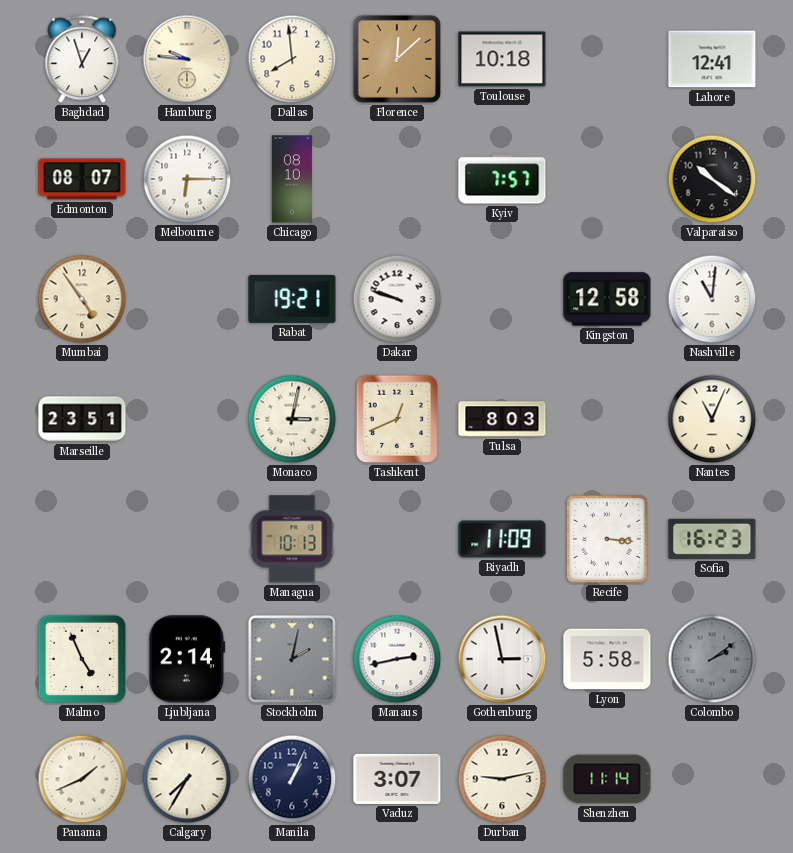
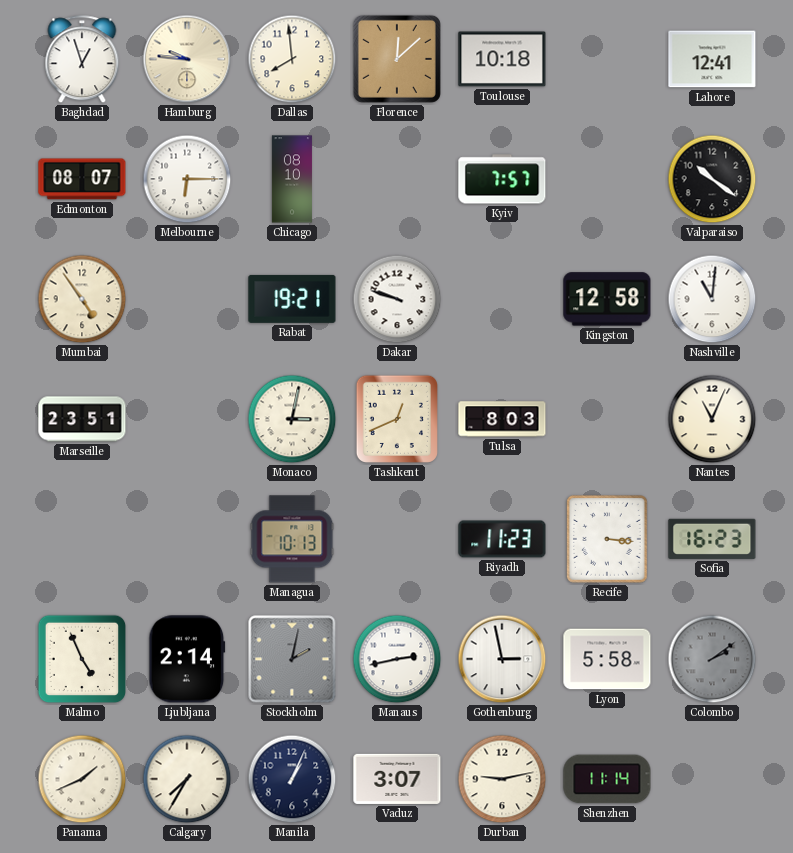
Riyadh: 11:09 -> 11:23 (502, 539)
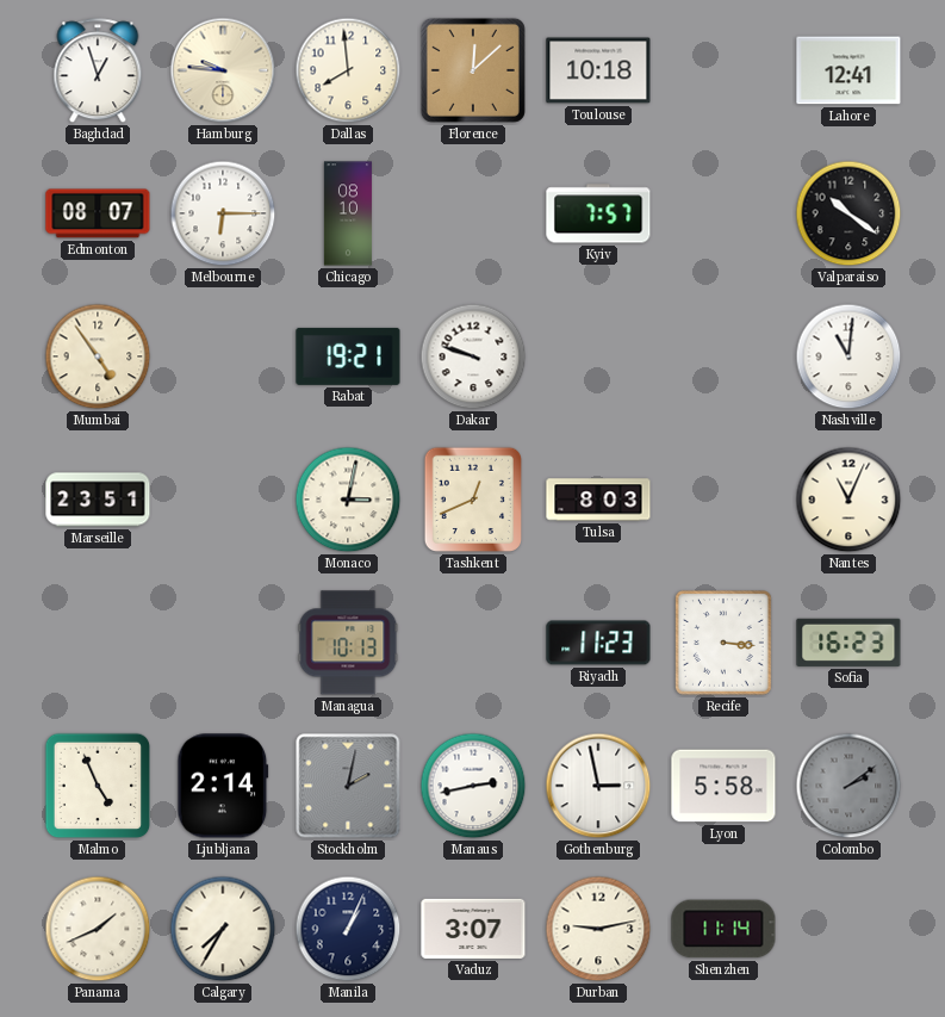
Kingston: 12:58 -> none (607, 299)
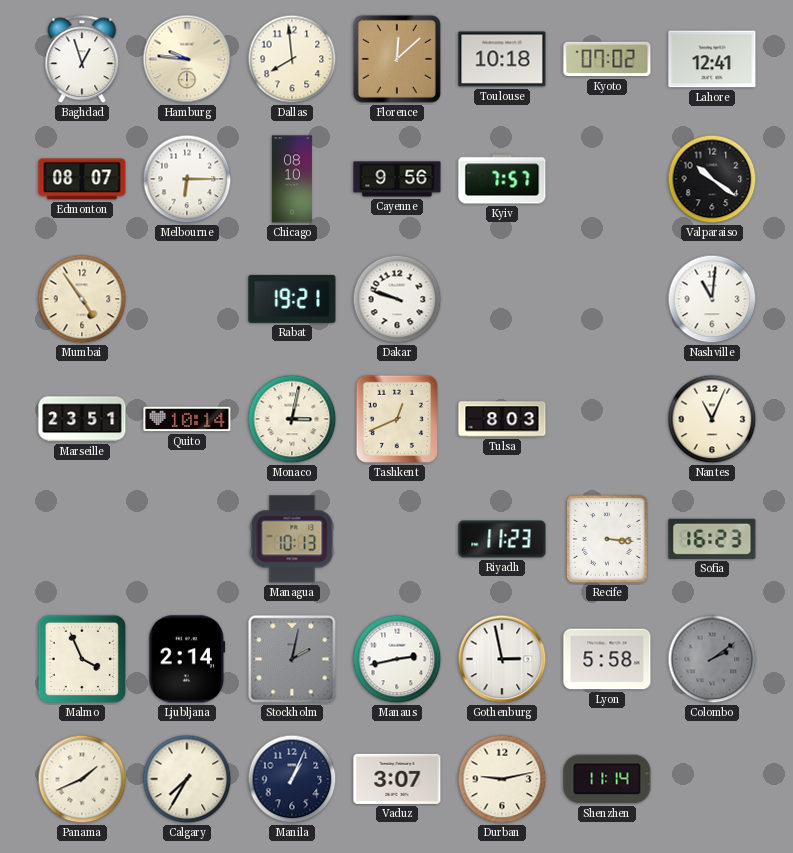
Kyoto: none -> 07:02 (607, 59)
Cayenne: none -> 9:56 (397, 179)
Quito: none -> 10:14 (187, 419)
Malmo: 4:56 -> 3:56 (82, 659)
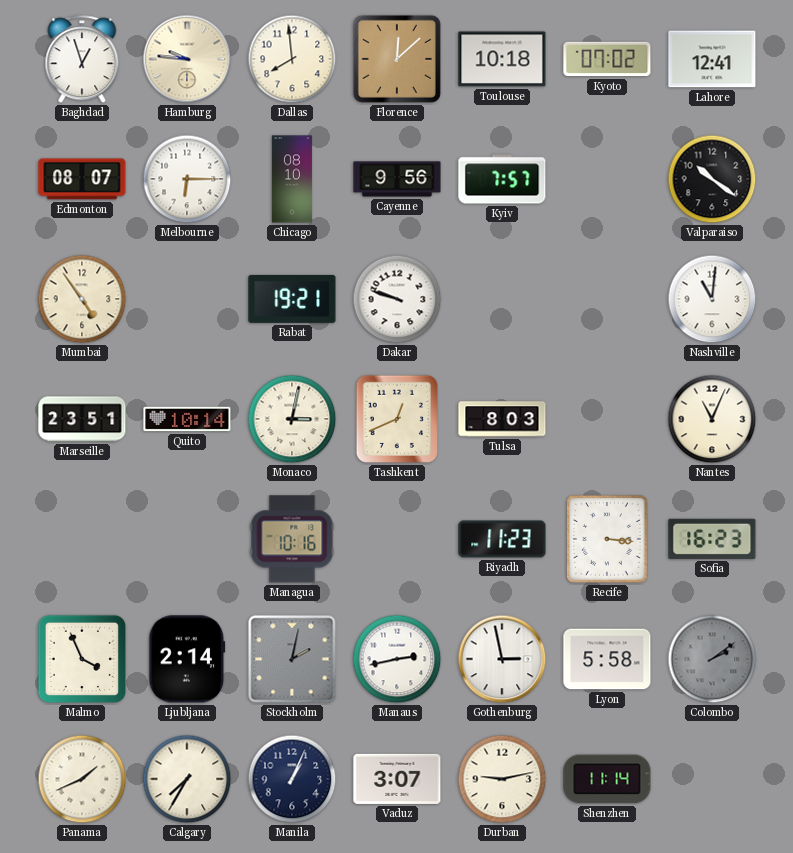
Managua: 10:13 -> 10:16 (292, 539)
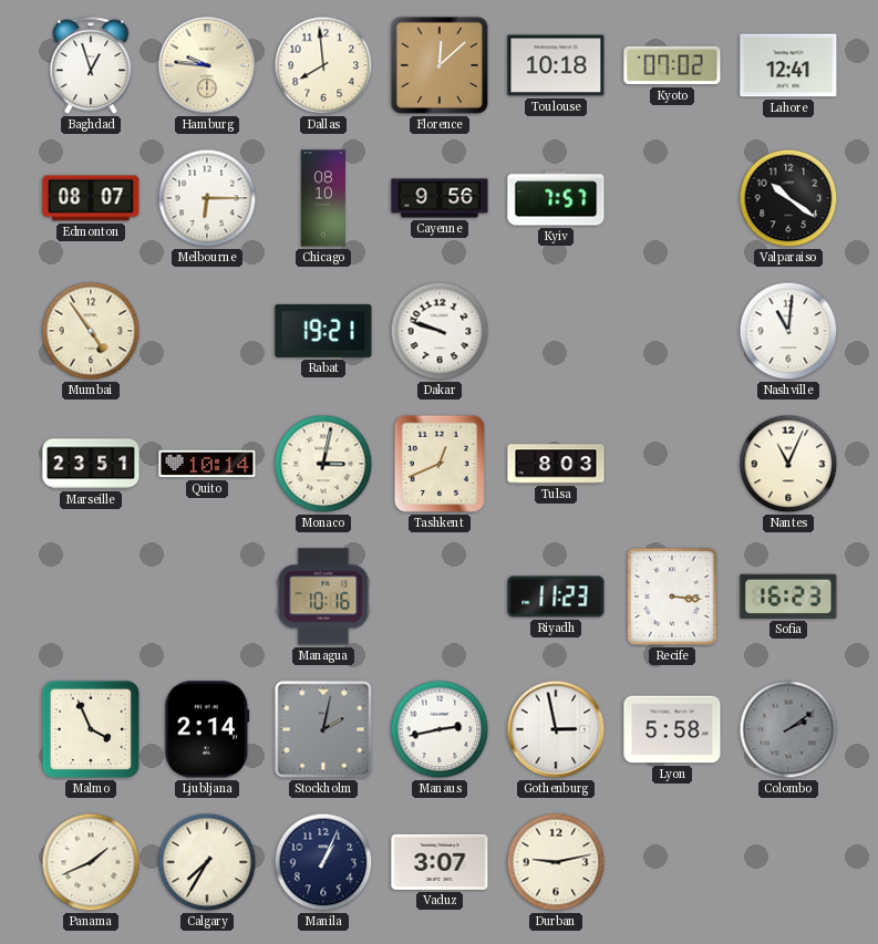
Shenzhen: 11:14 -> none (607, 779)
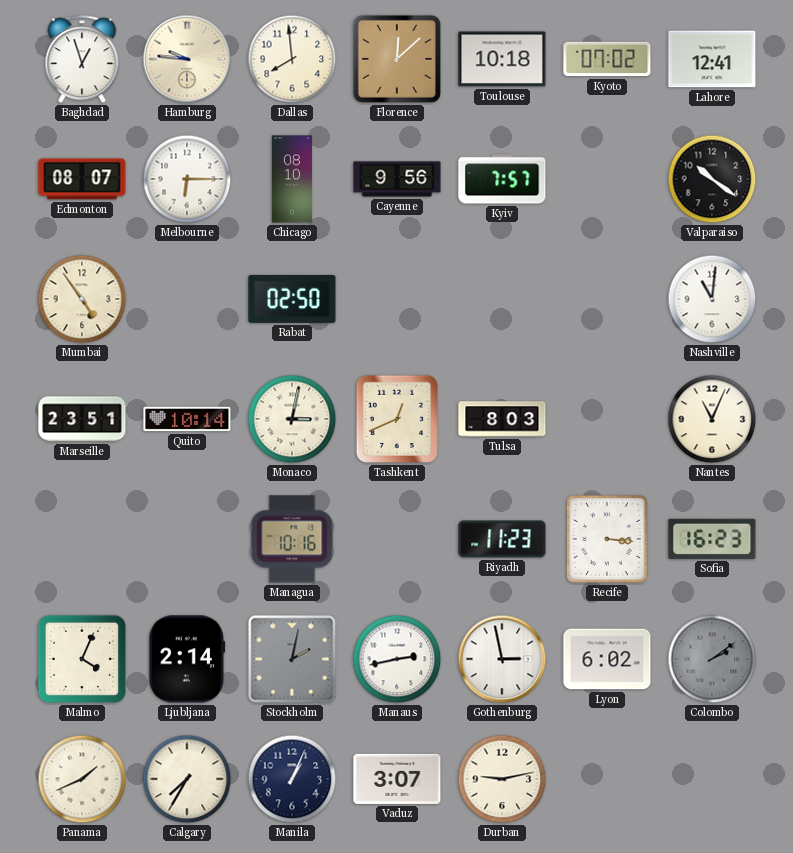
Rabat: 19:21 -> 02:50 (292, 299)
Dakar: 9:48 -> none (440, 331)
Malmo: 3:56 -> 4:04 (82, 659)
Lyon: 5:58 -> 6:02 (607, 659)
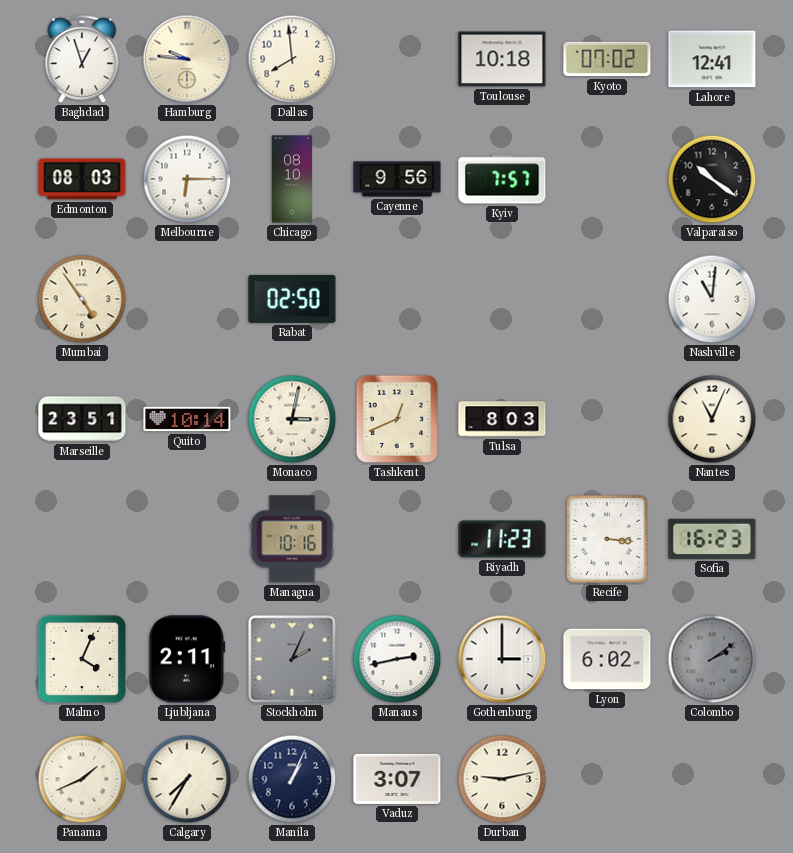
Florence: 12:08 -> none (397, 59)
Edmonton: 08:07 -> 08:03 (82, 179)
Ljubljana: 2:14 -> 2:11 (187, 659)
Stockholm: 2:02 -> 2:04 (292, 659)
Gothenburg: 2:58 -> 3:00 (502, 659)
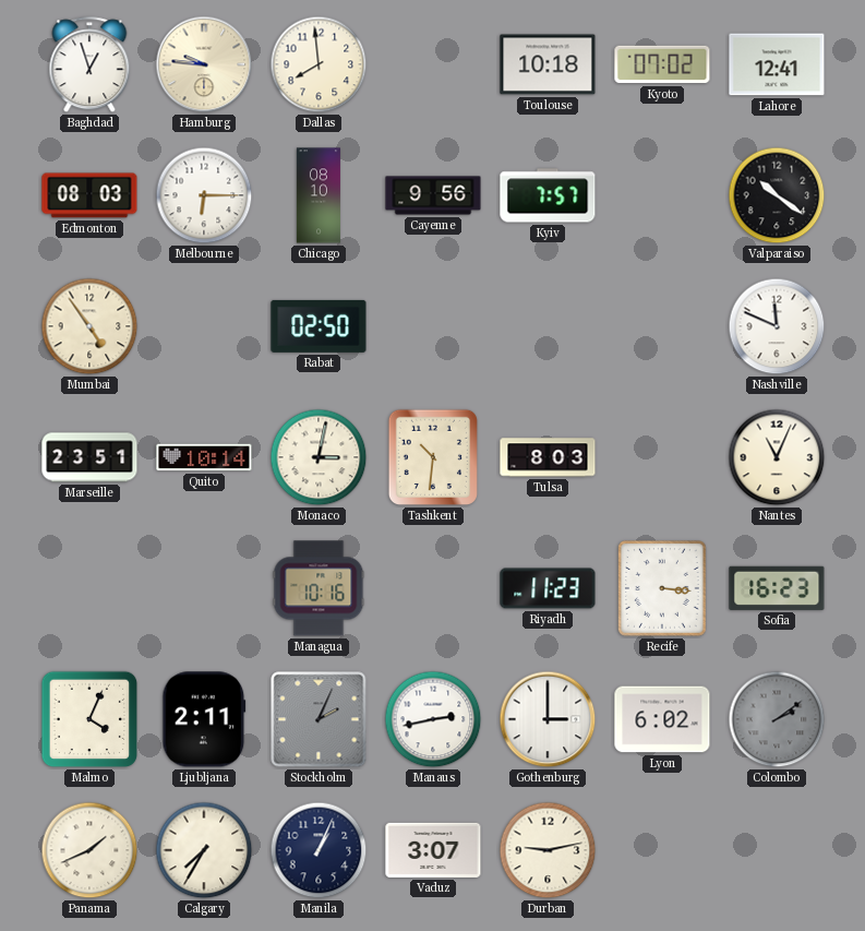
Nashville: 11:01 -> 11:49 (777, 326)
Tashkent: 12:41 -> 10:31 (433, 457)
